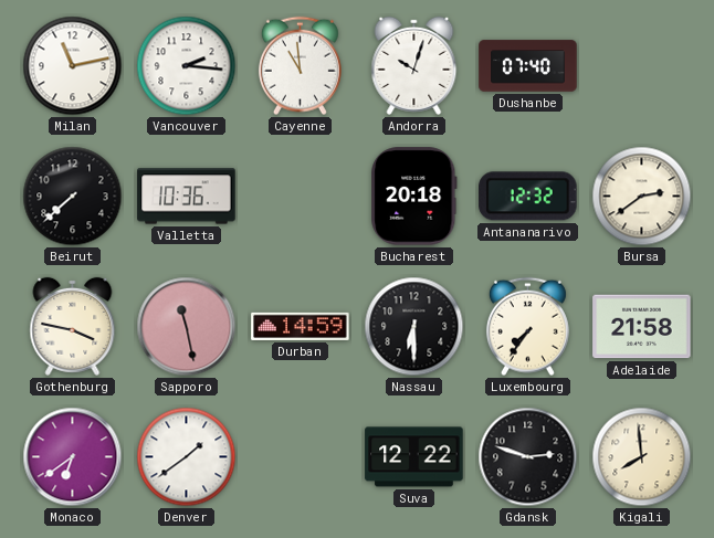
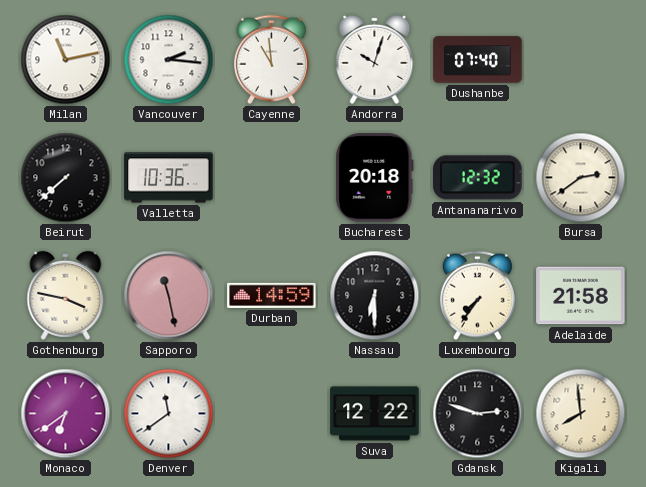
Denver: 1:39 -> 11:39 (169, 414)
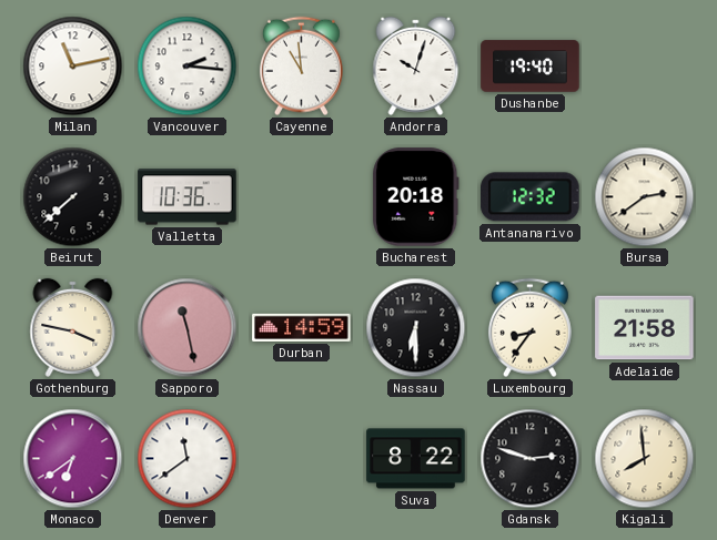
Dushanbe: 07:40 -> 19:40 (531, 67)
Luxembourg: 7:36 -> 8:36 (529, 328)
Suva: 12:22 -> 8:22 (416, 459)
